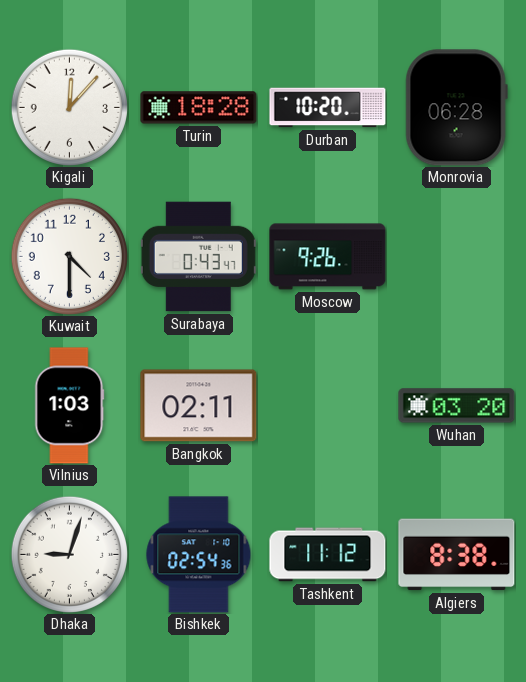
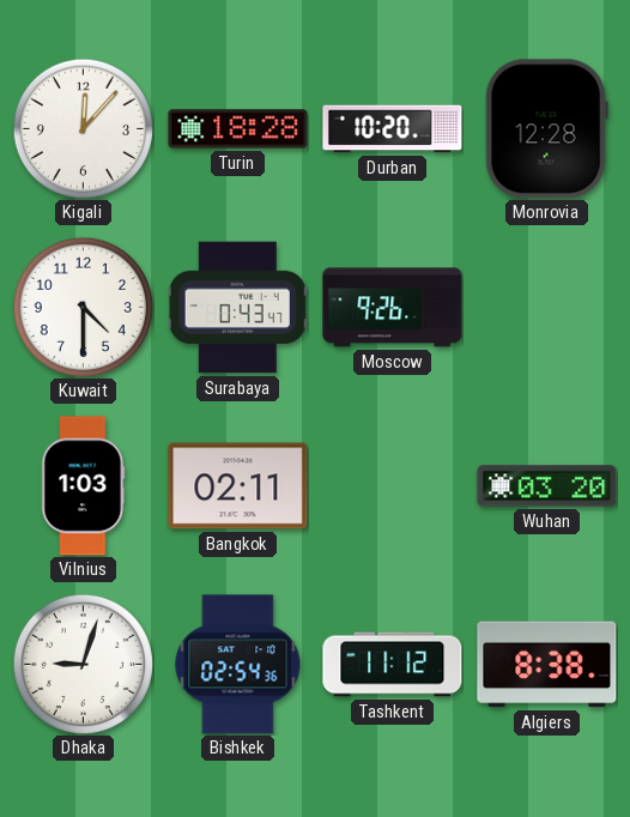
Monrovia: 06:28 -> 12:28 (546, 129)
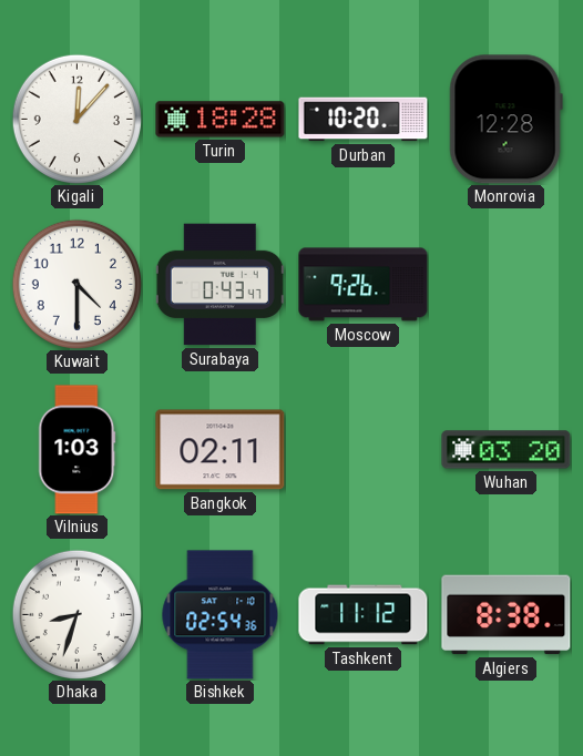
Dhaka: 9:03 -> 8:33 (76, 614)
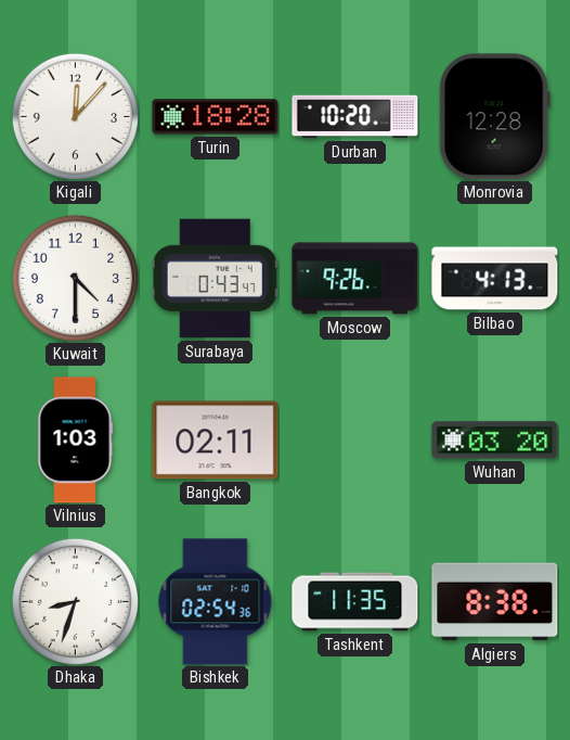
Bilbao: none -> 4:13 (495, 279)
Tashkent: 11:12 -> 11:35 (355, 602)
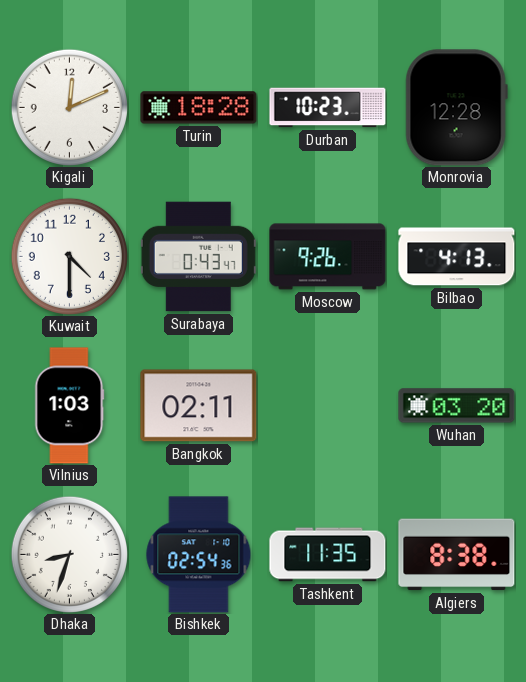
Kigali: 12:07 -> 12:11 (69, 107)
Durban: 10:20 -> 10:23 (328, 108)
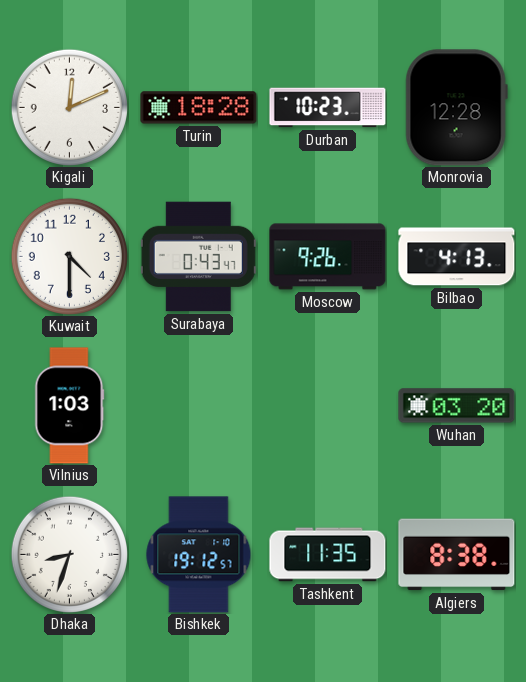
Bangkok: 02:11 -> none (199, 406)
Bishkek: 02:54 -> 19:12 (199, 555)
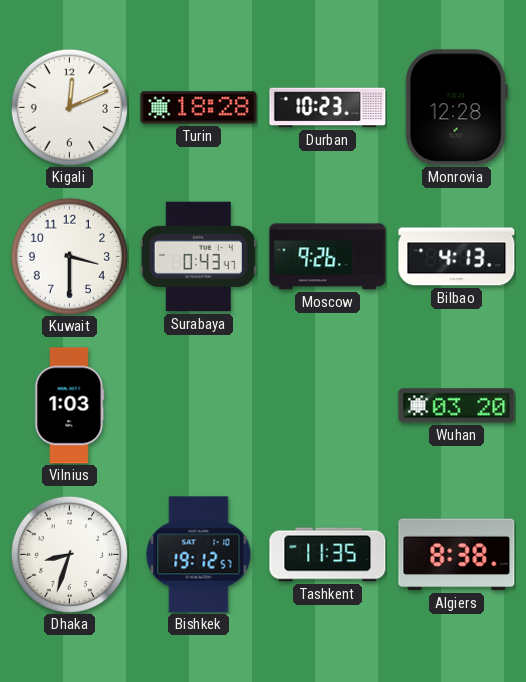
Kuwait: 4:30 -> 3:30 (69, 256)
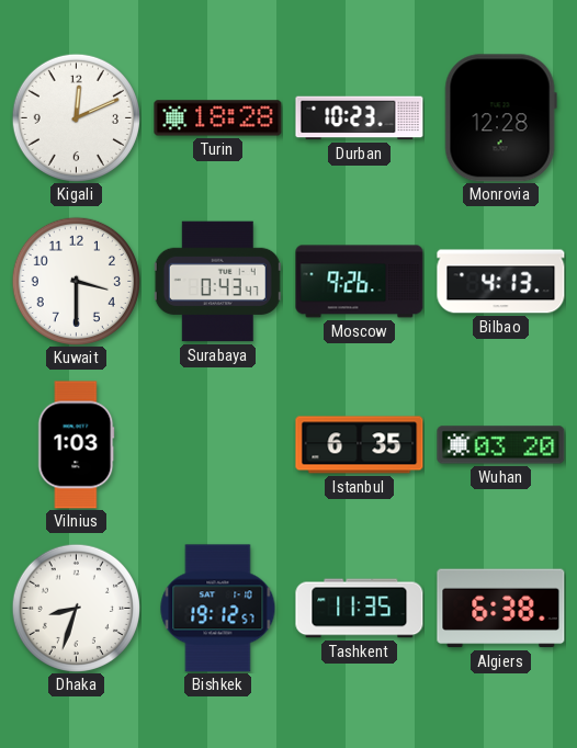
Istanbul: none -> 6:35 (360, 445)
Algiers: 8:38 -> 6:38 (501, 609)
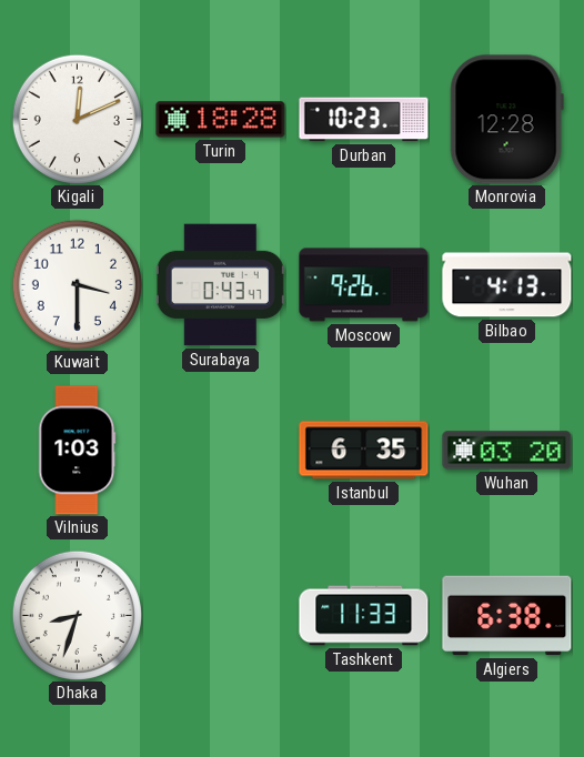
Bishkek: 19:12 -> none (218, 609)
Tashkent: 11:35 -> 11:33 (364, 616)
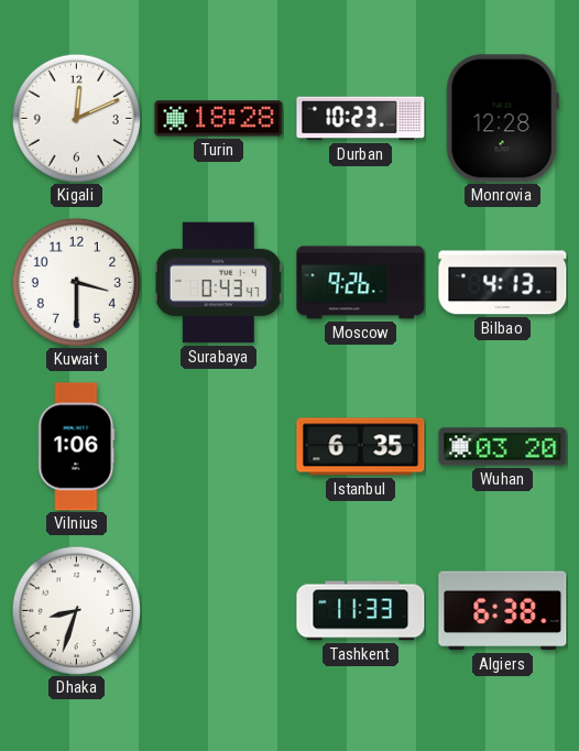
Vilnius: 1:03 -> 1:06 (77, 447)
